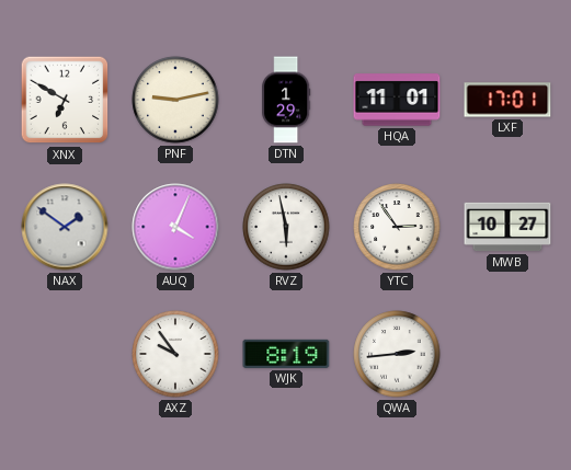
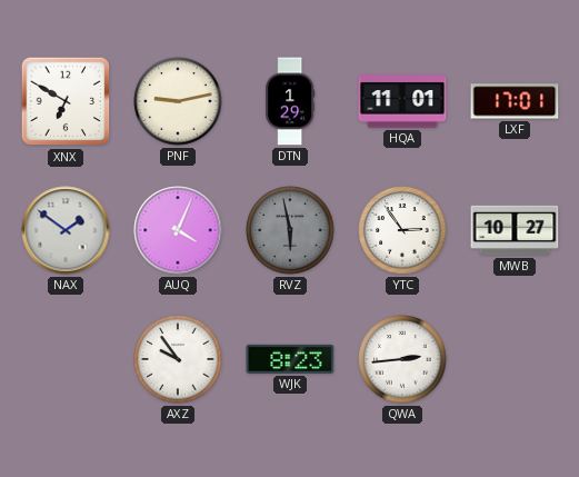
RVZ dial: white -> grey (290, 230)
WJK: 8:19 -> 8:23 (290, 359)
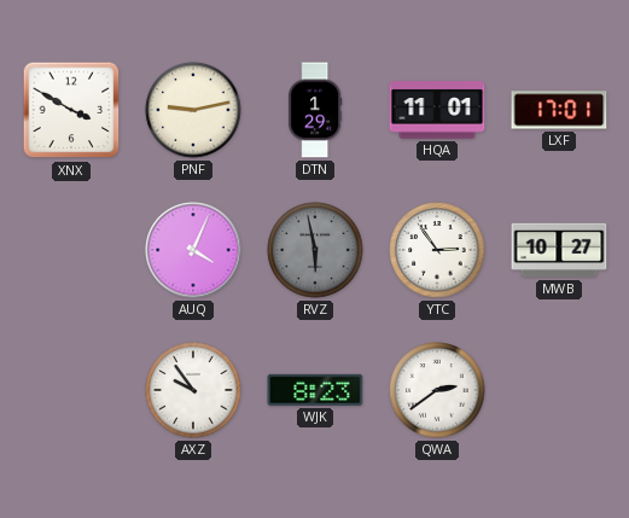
XNX: 6:50 -> 3:50 (71, 110)
NAX: 1:51 -> none (66, 230)
QWA: 2:44 -> 2:39 (437, 390)
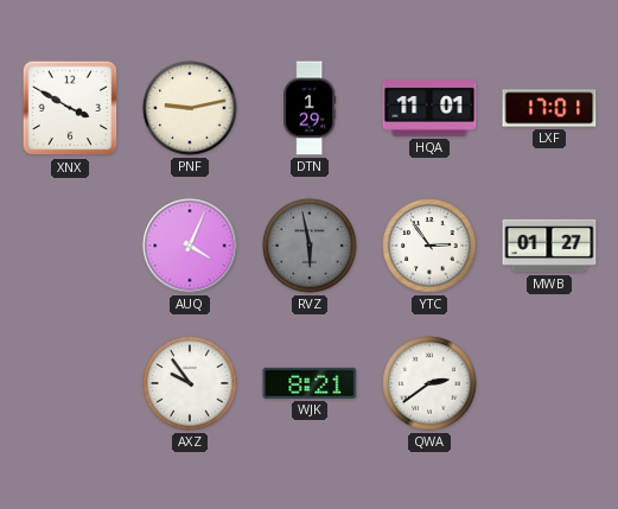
MWB: 10:27 -> 01:27 (549, 246)
WJK: 8:23 -> 8:21 (310, 383)
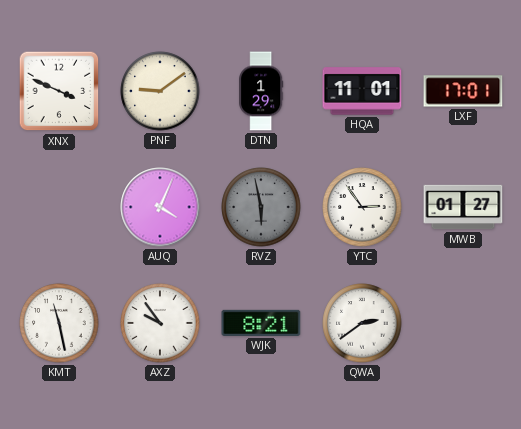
XNX: 3:50 -> 3:49 (59, 91)
PNF: 9:13 -> 9:09 (160, 91)
KMT: none -> 11:28 (59, 323)
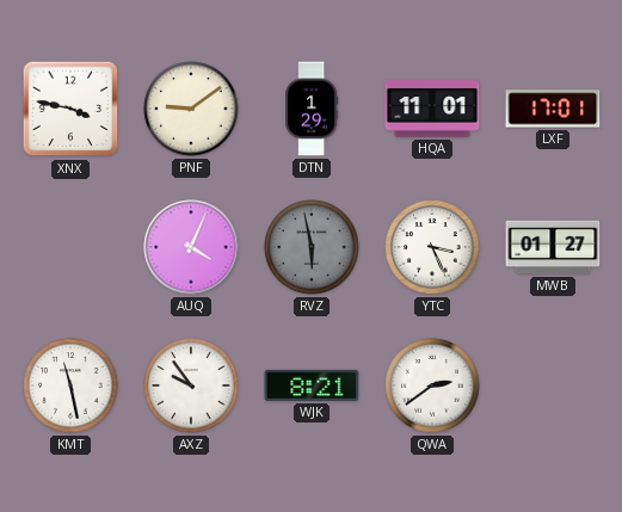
XNX: 3:49 -> 3:47 (70, 109)
YTC: 2:54 -> 3:26 (432, 247)
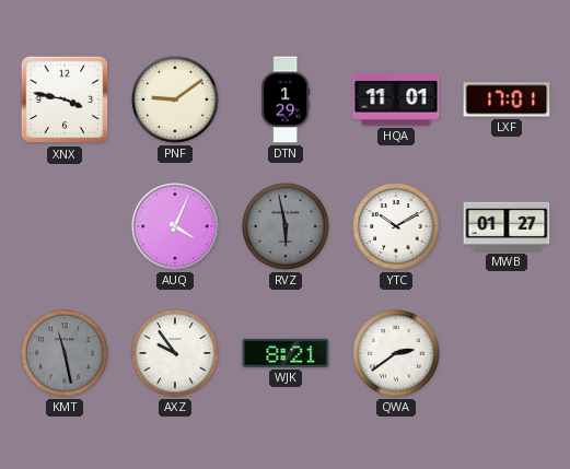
YTC: 3:26 -> 10:10 (396, 226)
KMT dial: white -> grey (65, 353)
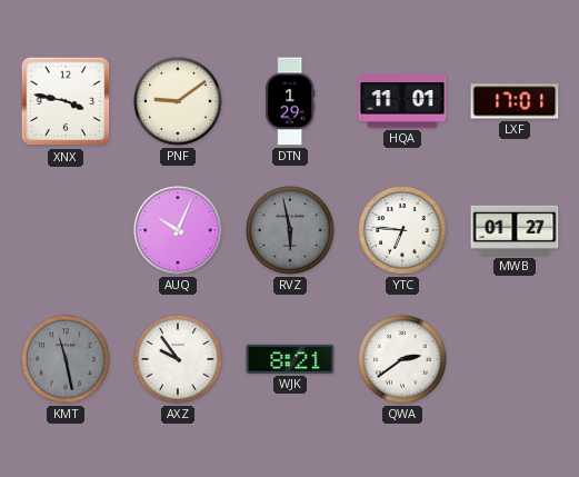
AUQ: 4:04 -> 10:04 (178, 230)
YTC: 10:10 -> 6:46 (402, 230)
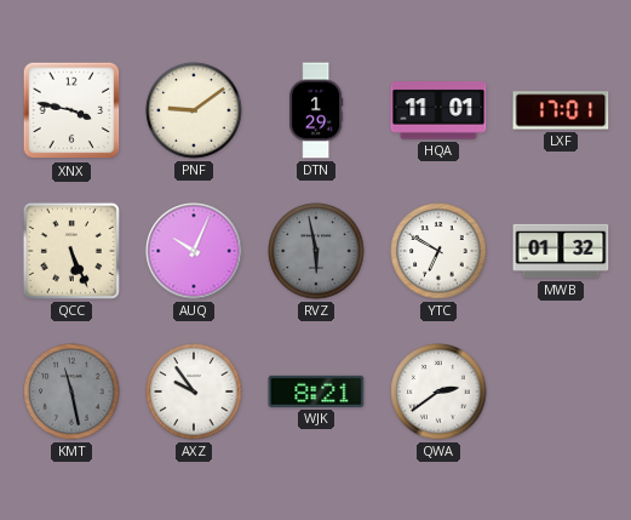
QCC: none -> 5:26 (71, 251)
YTC: 6:46 -> 6:50 (438, 251)
MWB: 01:27 -> 01:32 (561, 251)
